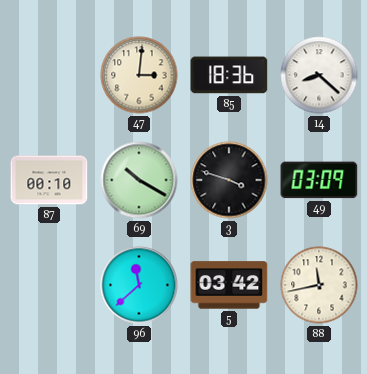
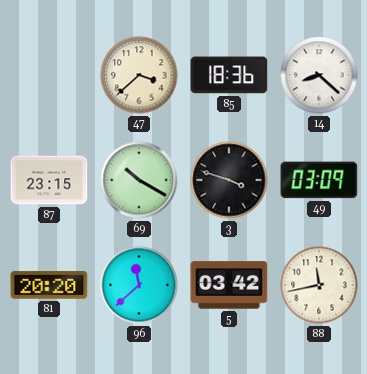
47: 3:01 -> 3:38 (139, 75)
87: 00:10 -> 23:15 (49, 180)
81: none -> 20:20 (49, 285)
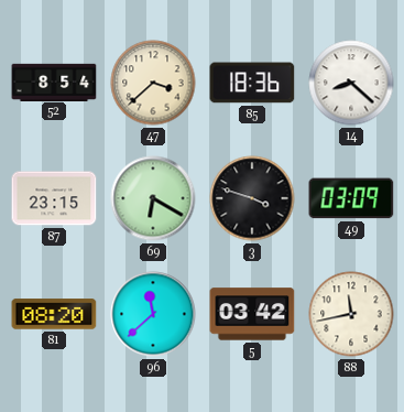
52: none -> 8:54 (54, 82)
69: 10:20 -> 6:20 (153, 198)
81: 20:20 -> 08:20 (54, 314)
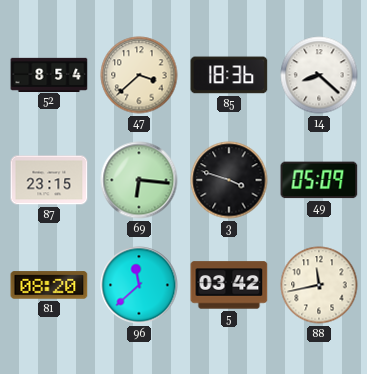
69: 6:20 -> 6:16 (139, 180)
49: 03:09 -> 05:09 (319, 180)
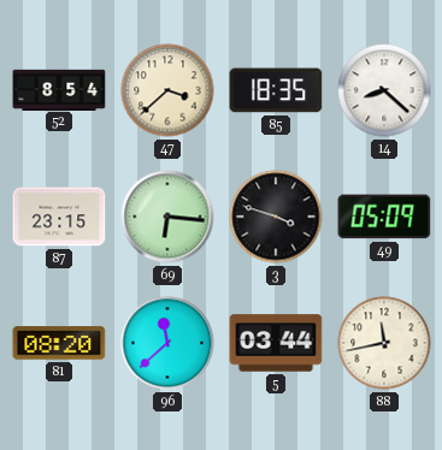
85: 18:36 -> 18:35 (276, 90)
5: 03:42 -> 03:44 (276, 343)
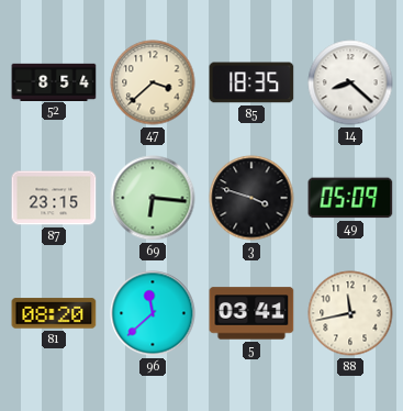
5: 03:44 -> 03:41 (251, 313)
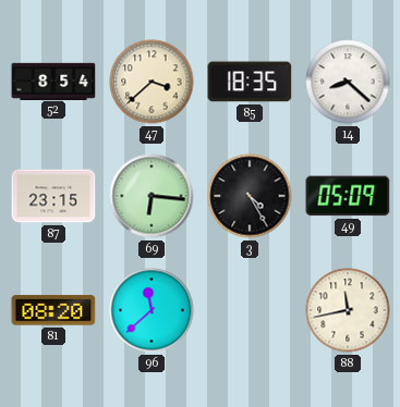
3: 3:48 -> 4:25 (250, 196)
5: 03:41 -> none (251, 313)
